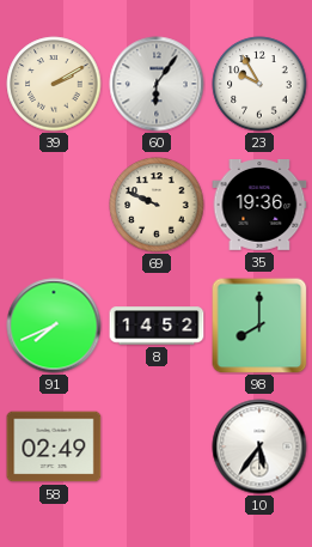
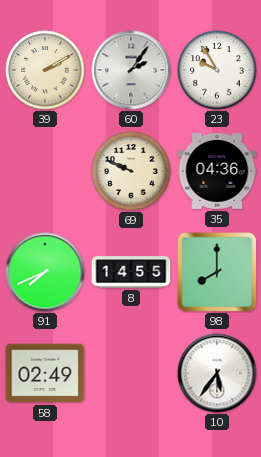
60: 6:06 -> 2:06 (131, 70)
35: 19:36 -> 04:36 (217, 172)
8: 14:52 -> 14:55 (131, 272)
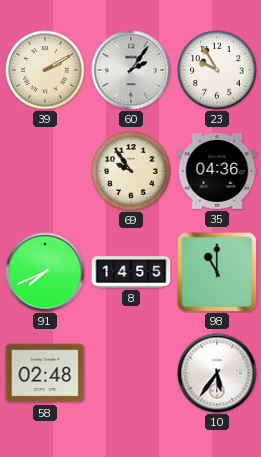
69: 9:49 -> 9:54 (131, 171)
98: 8:00 -> 11:00 (217, 272)
58: 02:49 -> 02:48 (45, 373)
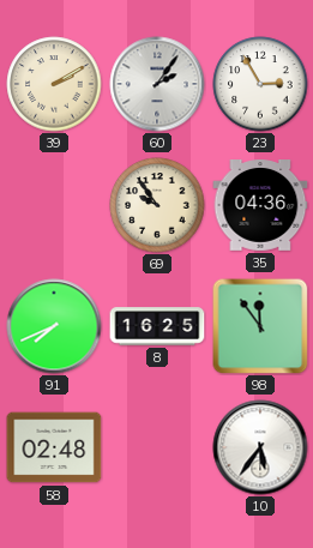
23: 9:55 -> 2:55 (260, 84)
8: 14:55 -> 16:25 (157, 326)
98: 11:00 -> 11:54 (260, 326)
